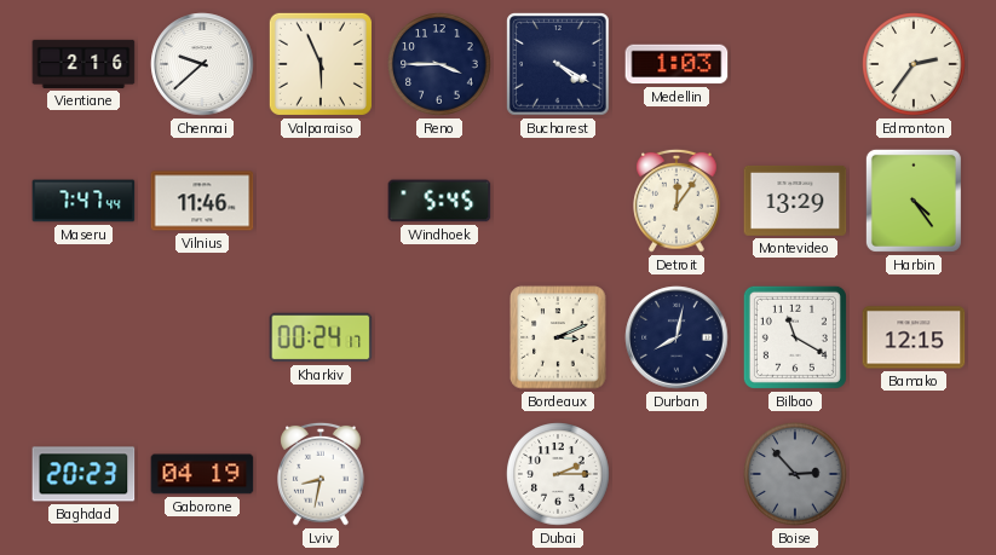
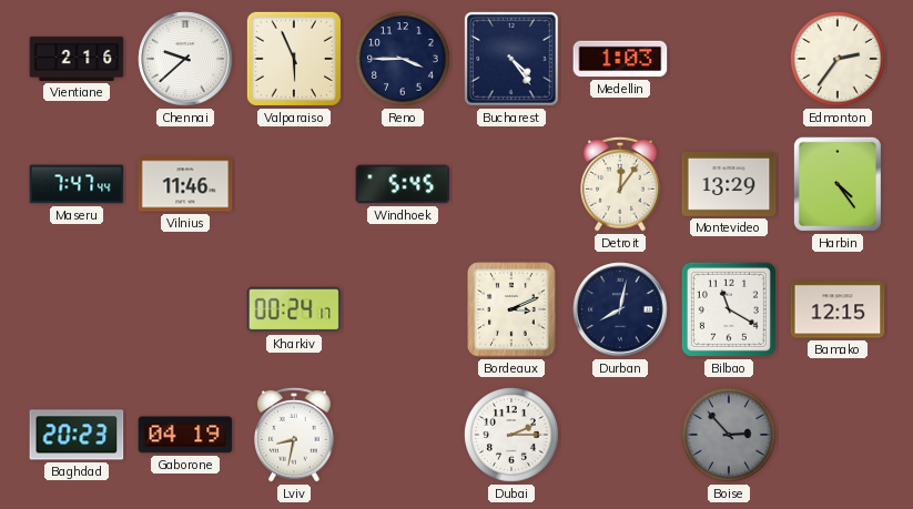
Bucharest: 4:20 -> 4:24 (513, 60)
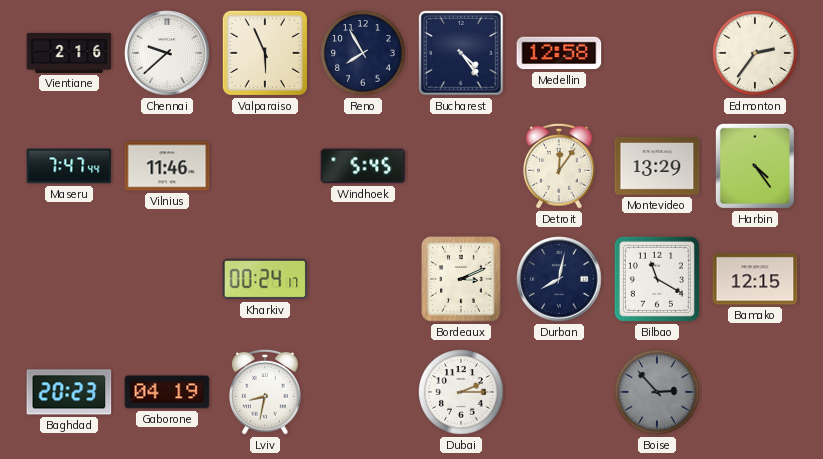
Reno: 3:45 -> 7:55 (363, 53)
Medellin: 1:03 -> 12:58 (559, 53)
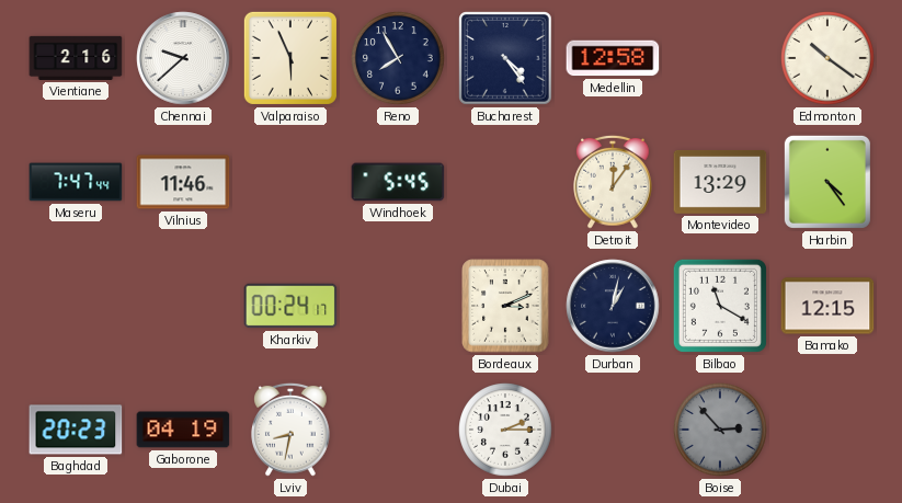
Edmonton: 2:36 -> 10:21 (827, 58)
Durban: 8:02 -> 1:02 (613, 306)
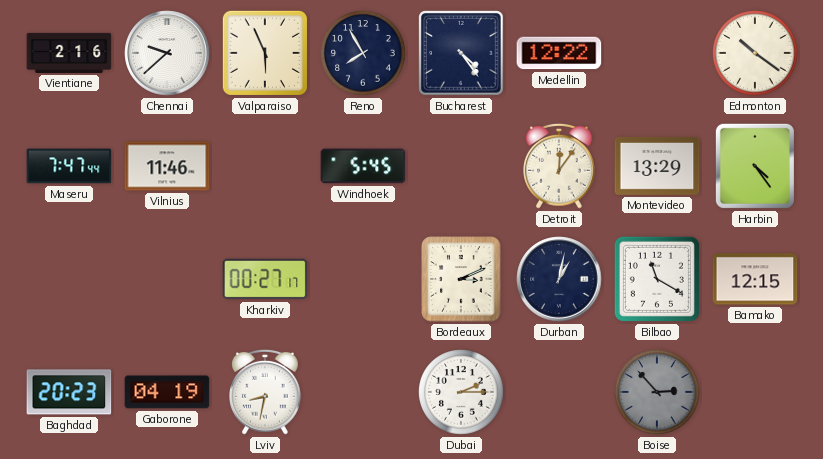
Medellin: 12:58 -> 12:22 (559, 53)
Kharkiv: 00:24 -> 00:27 (265, 279)
